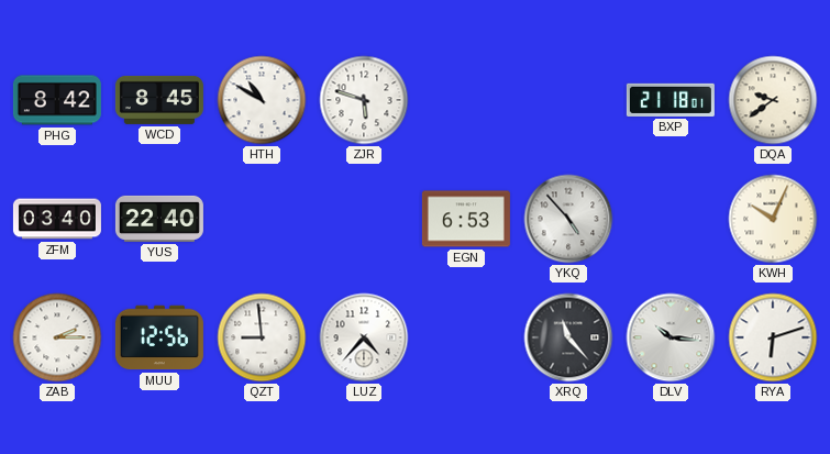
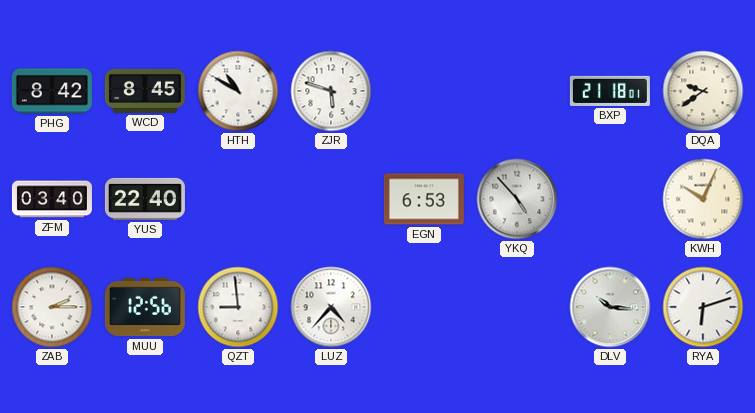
XRQ: 11:23 -> none (568, 337)
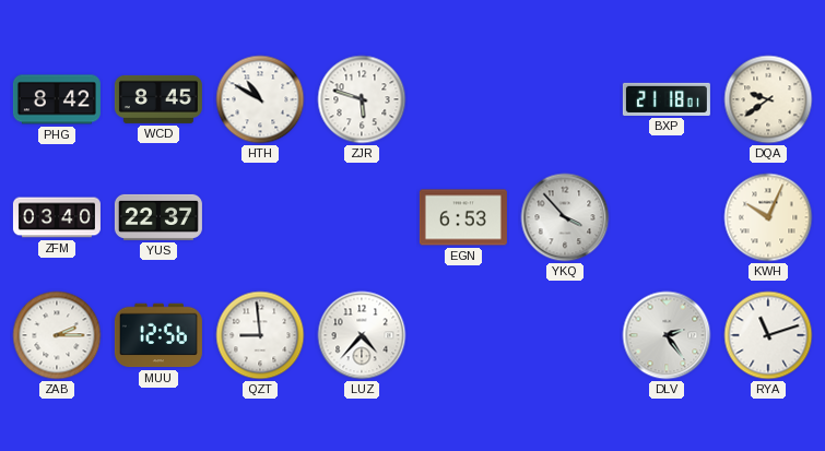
YUS: 22:40 -> 22:37 (158, 217)
YKQ: 4:53 -> 3:53 (565, 217)
DLV: 10:16 -> 2:24 (667, 335)
RYA: 6:12 -> 11:12 (768, 335)
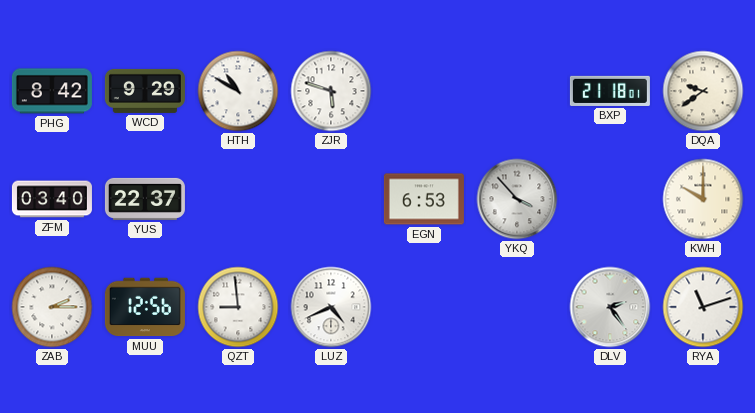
WCD: 8:45 -> 9:29 (145, 91)
KWH: 10:04 -> 10:00 (703, 199)
LUZ: 4:37 -> 4:41 (331, 307)
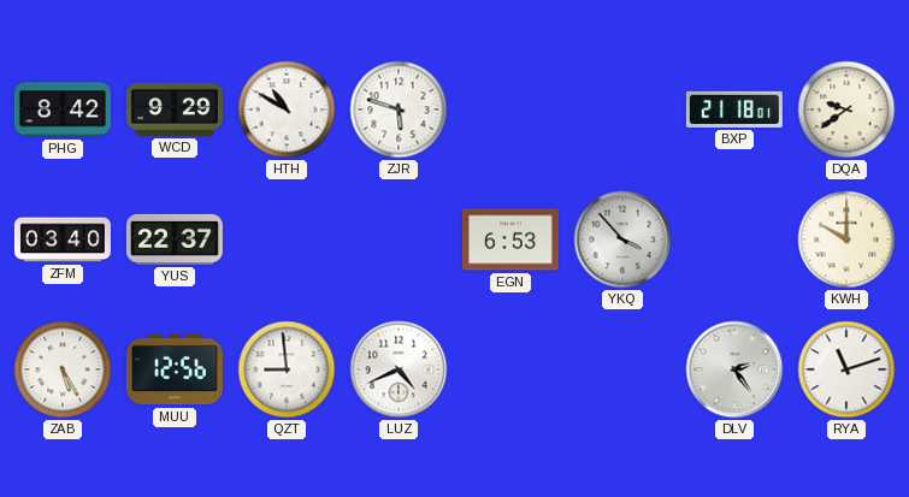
ZAB: 2:15 -> 5:25 (63, 369)
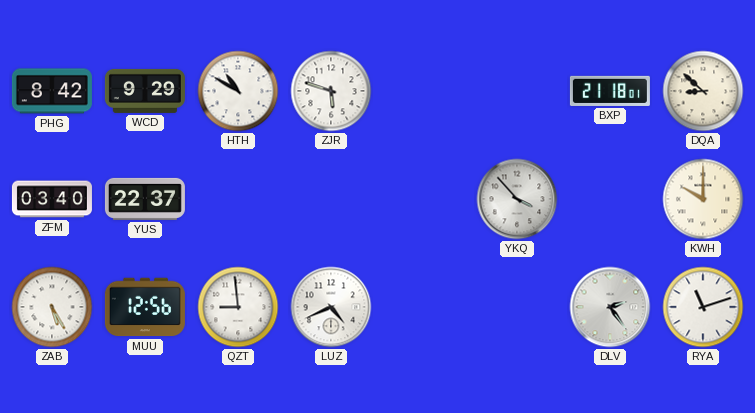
DQA: 9:39 -> 8:52 (703, 91)
EGN: 6:53 -> none (510, 239)
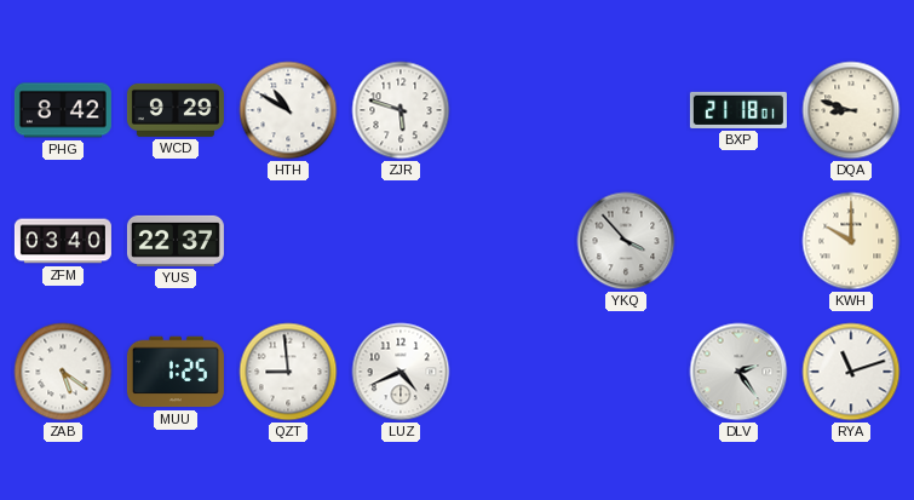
DQA: 8:52 -> 8:48 (851, 110)
ZAB: 5:25 -> 5:21 (63, 372)
MUU: 12:56 -> 1:25 (176, 372)
